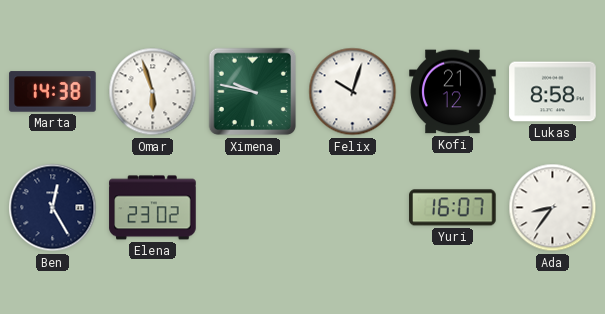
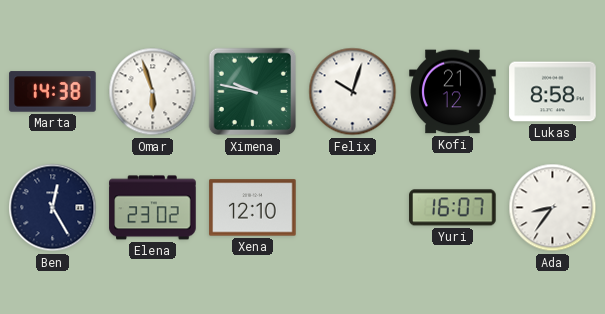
Xena: none -> 12:10 (253, 208)
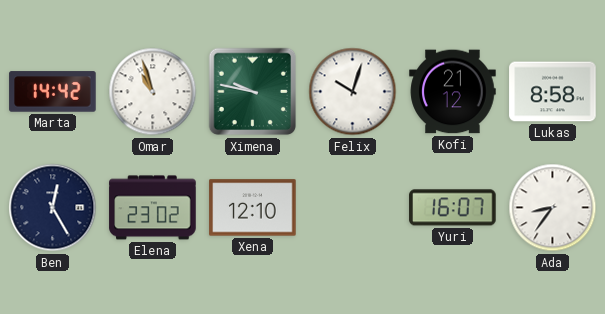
Marta: 14:38 -> 14:42 (53, 92)
Omar: 5:57 -> 10:57 (153, 92)
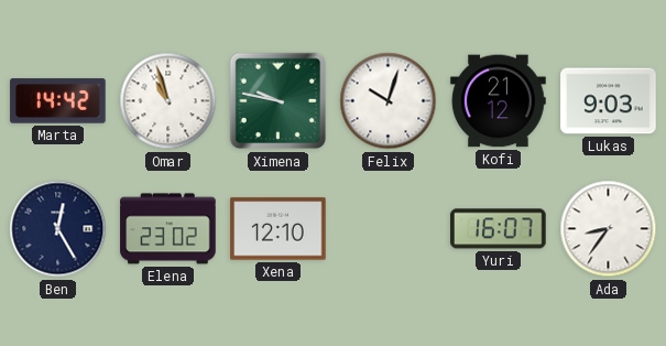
Lukas: 8:58 -> 9:03 (609, 101)
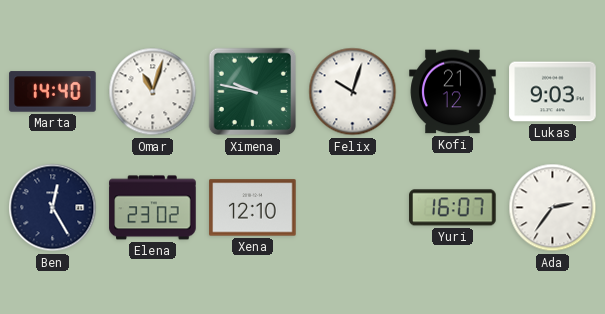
Marta: 14:42 -> 14:40 (53, 92)
Omar: 10:57 -> 11:03 (153, 92)
Ada: 8:36 -> 2:36 (553, 208)
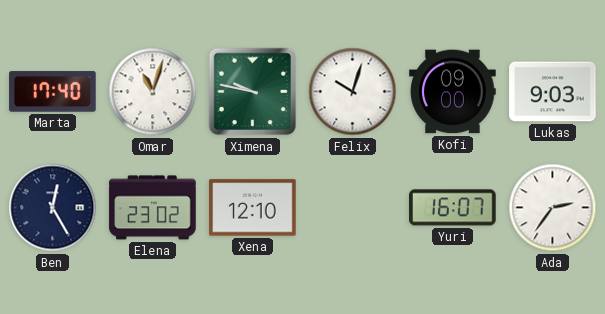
Marta: 14:40 -> 17:40 (53, 92)
Kofi: 21:12 -> 09:00 (453, 92)
